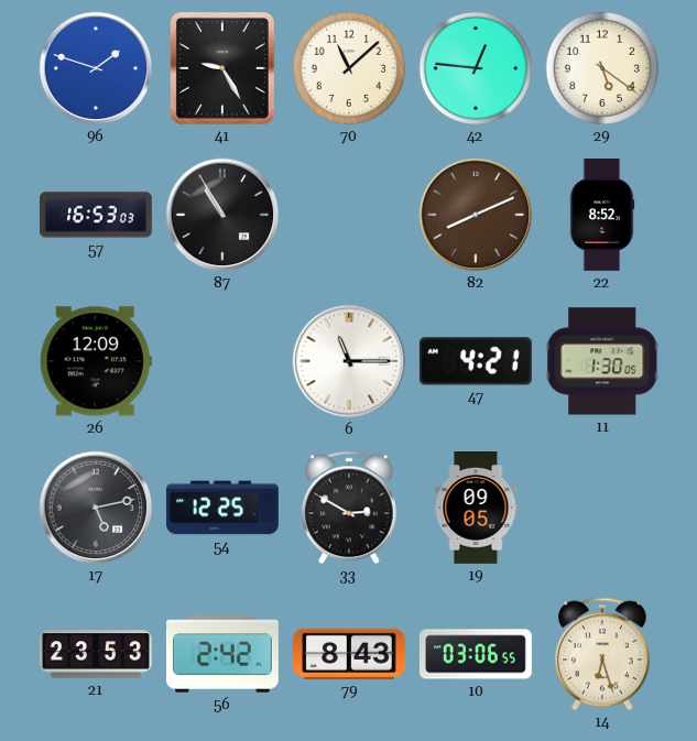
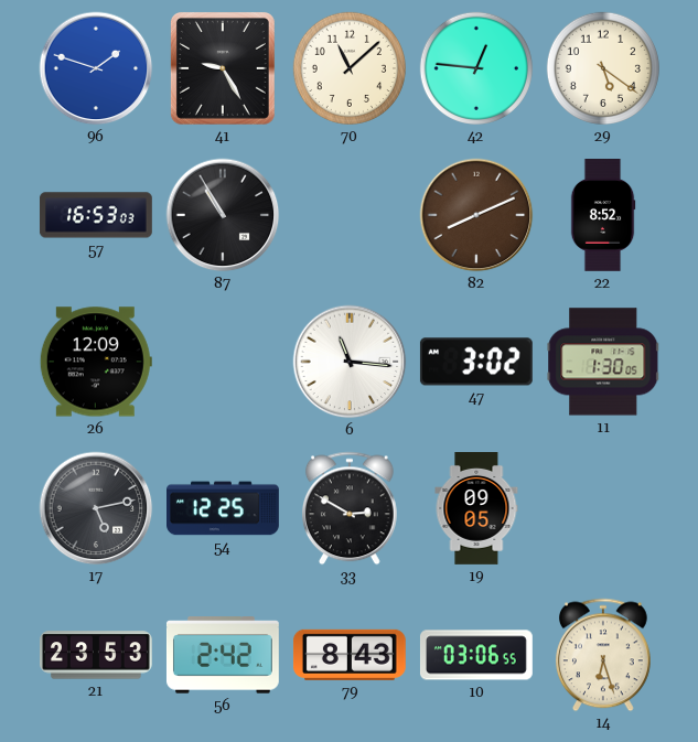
6: 11:15 -> 11:16 (350, 362)
47: 4:21 -> 3:02 (476, 362)
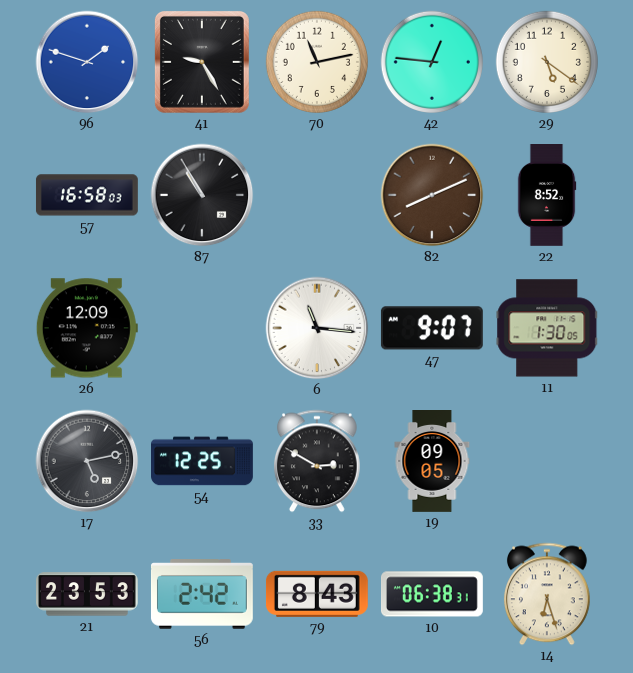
70: 11:08 -> 11:13 (317, 62)
57: 16:53 -> 16:58 (87, 195)
47: 3:02 -> 9:07 (432, 328)
10: 03:06 -> 06:38 (432, 594)
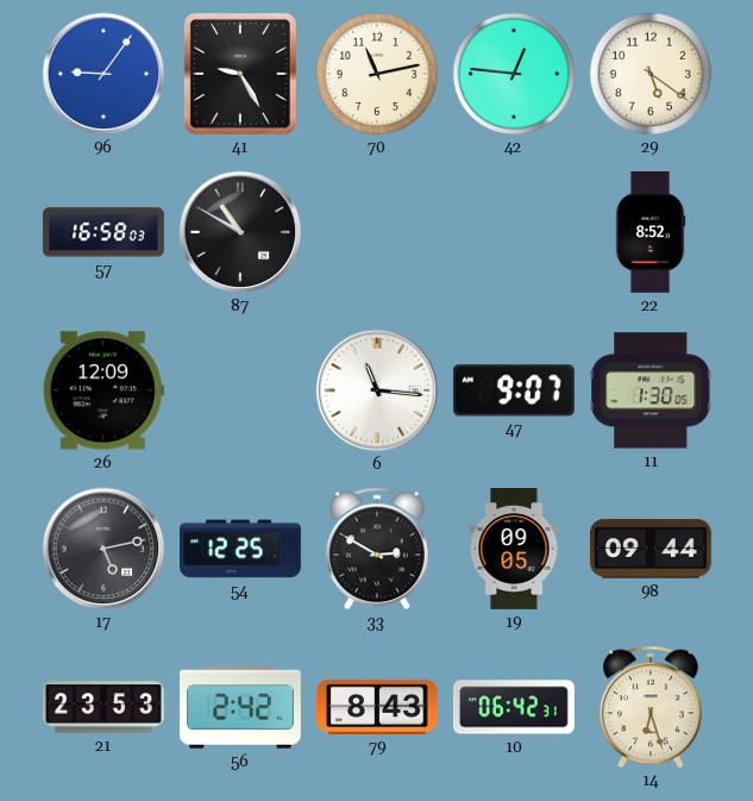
96: 1:48 -> 9:06 (103, 74)
87: 10:55 -> 10:50 (240, 232)
82: 8:11 -> none (432, 195)
98: none -> 09:44 (651, 549)
10: 06:38 -> 06:42 (514, 707)
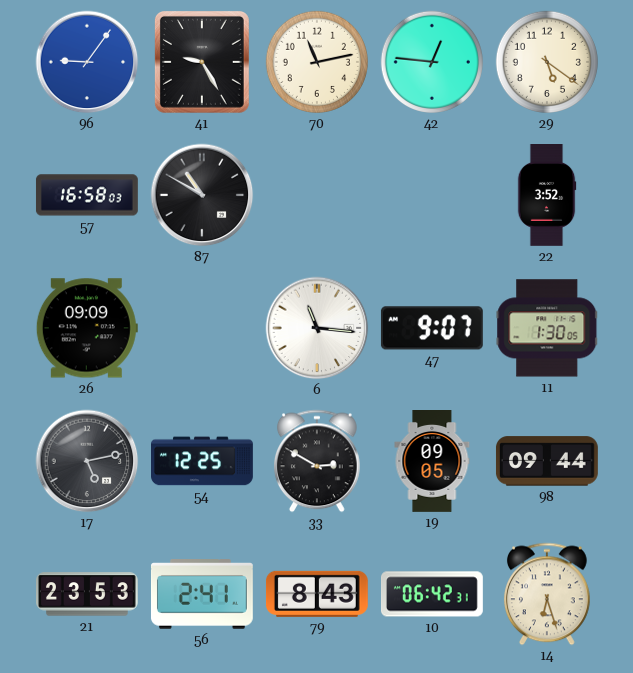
22: 8:52 -> 3:52 (547, 196)
26: 12:09 -> 09:09 (87, 328)
56: 2:42 -> 2:41 (202, 594)
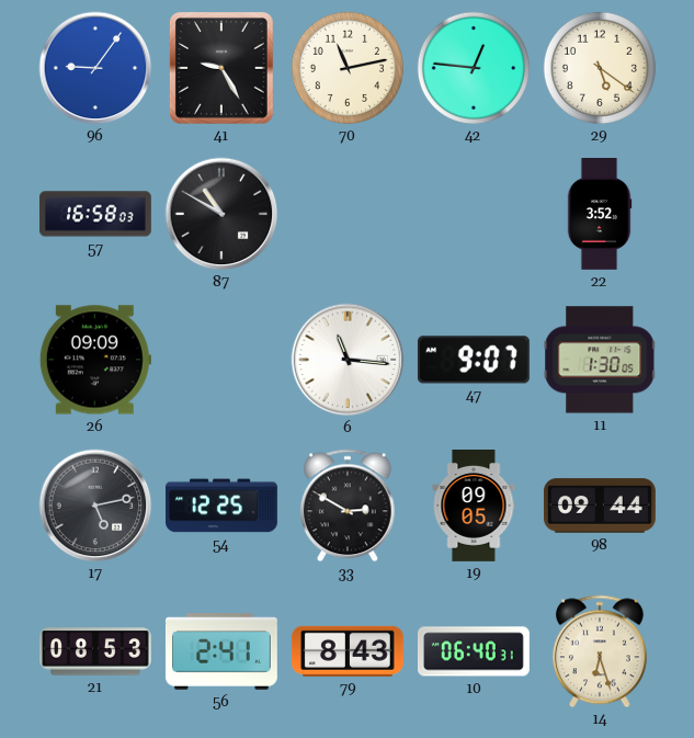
21: 23:53 -> 08:53 (96, 651)
10: 06:42 -> 06:40 (474, 651)
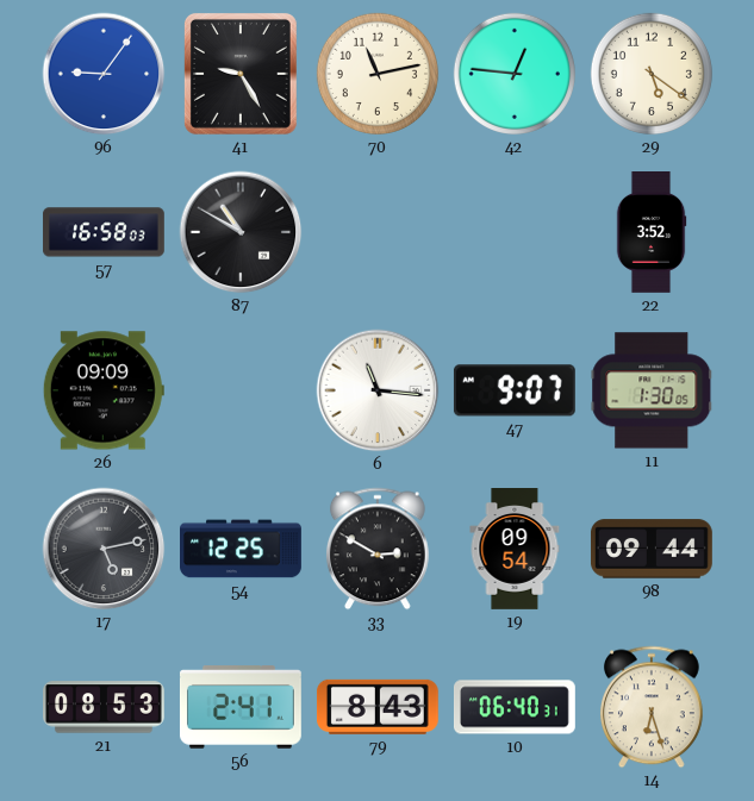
19: 09:05 -> 09:54 (515, 550)
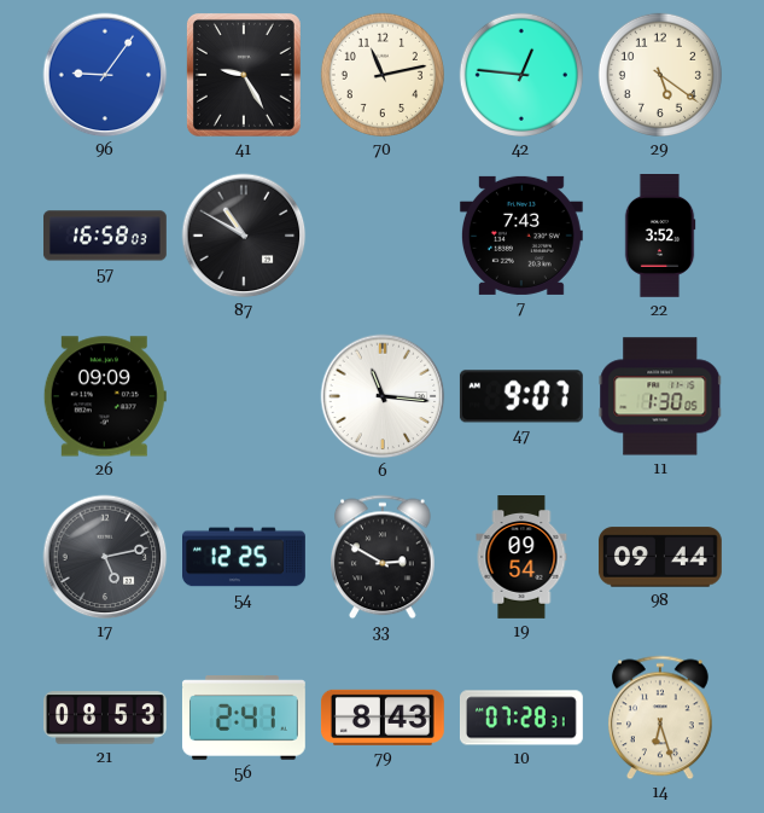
7: none -> 7:43 (521, 236)
10: 06:40 -> 07:28 (521, 718)
